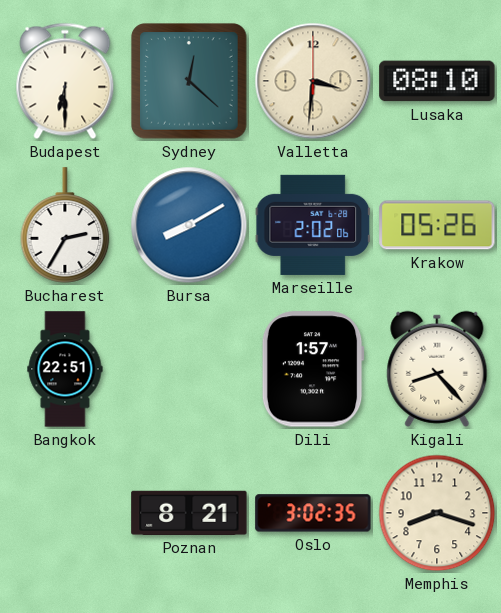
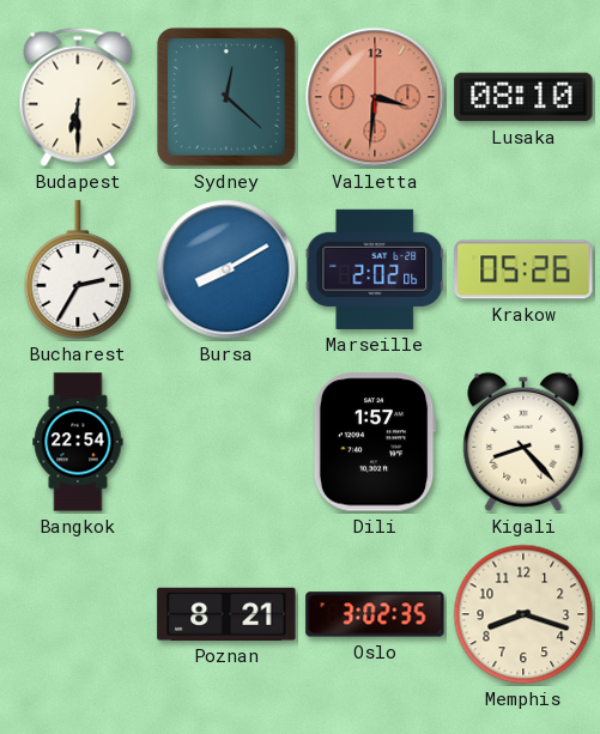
Valletta dial: cream -> salmon (375, 97)
Bangkok: 22:51 -> 22:54 (78, 442)
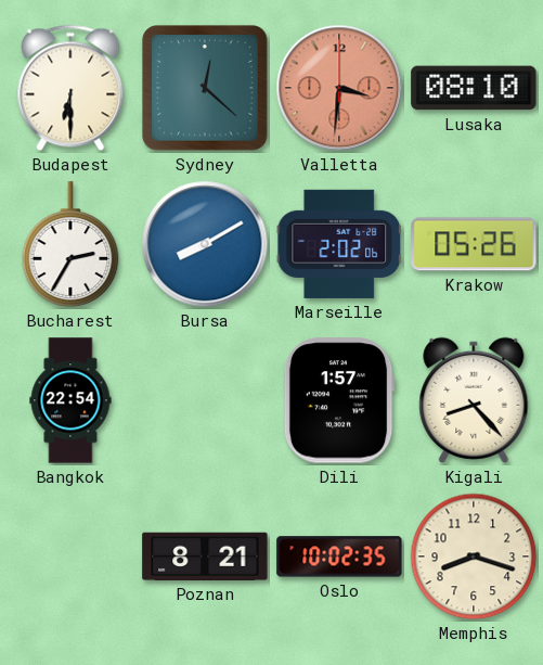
Oslo: 3:02 -> 10:02 (339, 557)
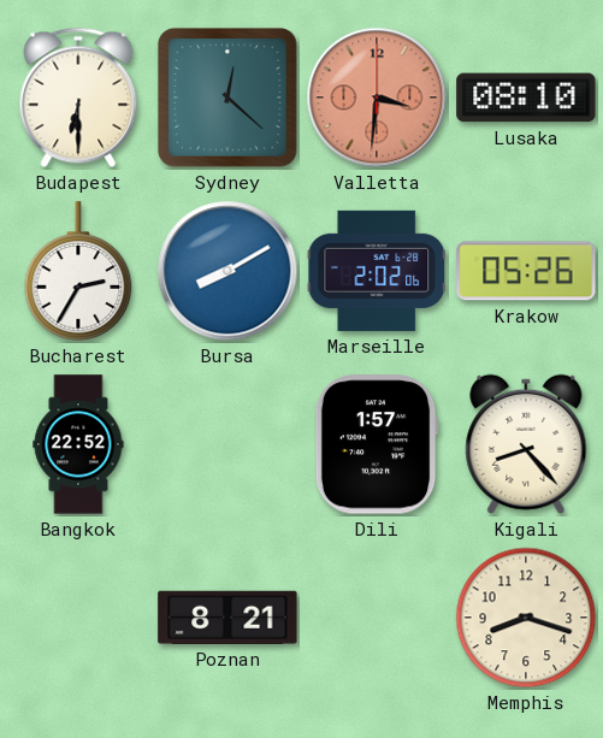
Bangkok: 22:54 -> 22:52 (78, 444)
Oslo: 10:02 -> none (339, 557)
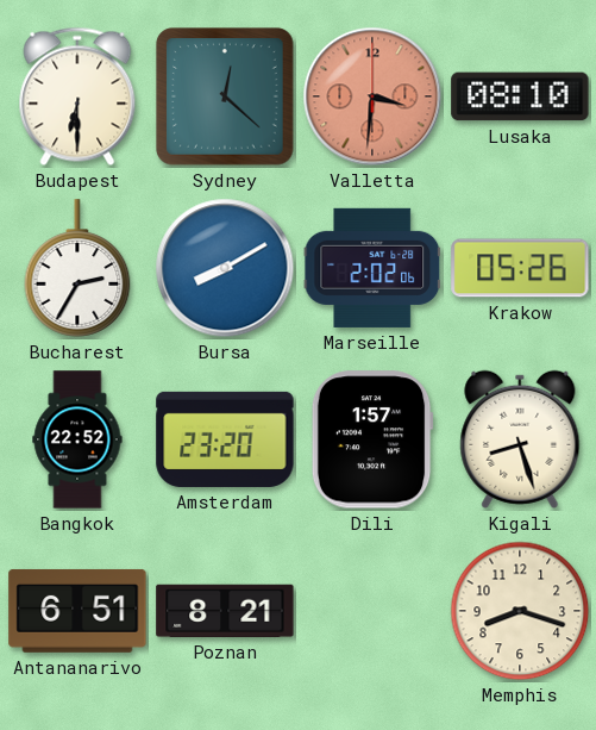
Amsterdam: none -> 23:20 (225, 439)
Kigali: 8:23 -> 8:27 (520, 439)
Antananarivo: none -> 6:51 (77, 611)
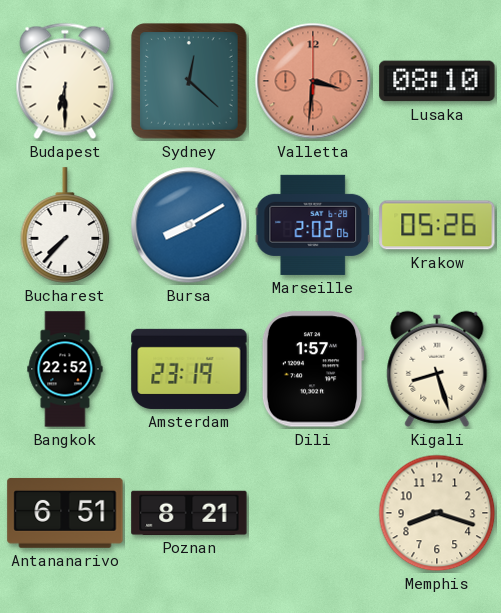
Bucharest: 2:35 -> 7:37 (65, 225)
Amsterdam: 23:20 -> 23:19 (189, 369)
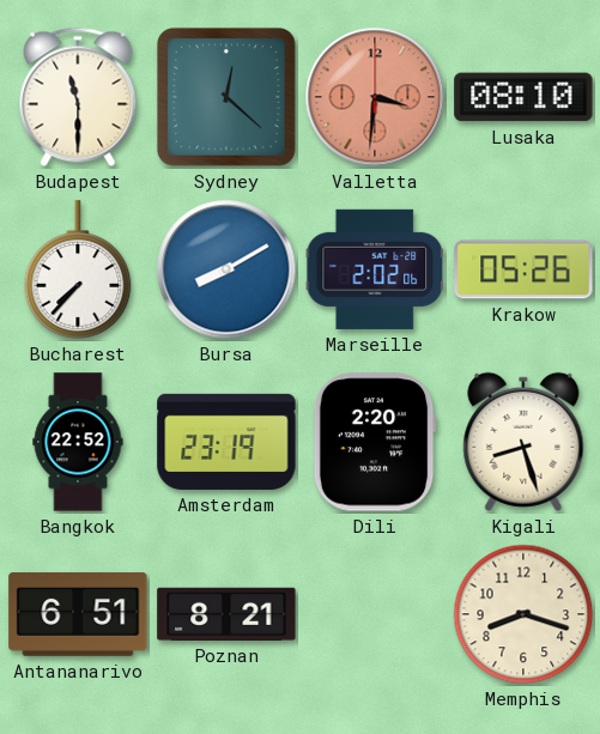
Budapest: 6:30 -> 11:30 (78, 97)
Dili: 1:57 -> 2:20 (375, 442)
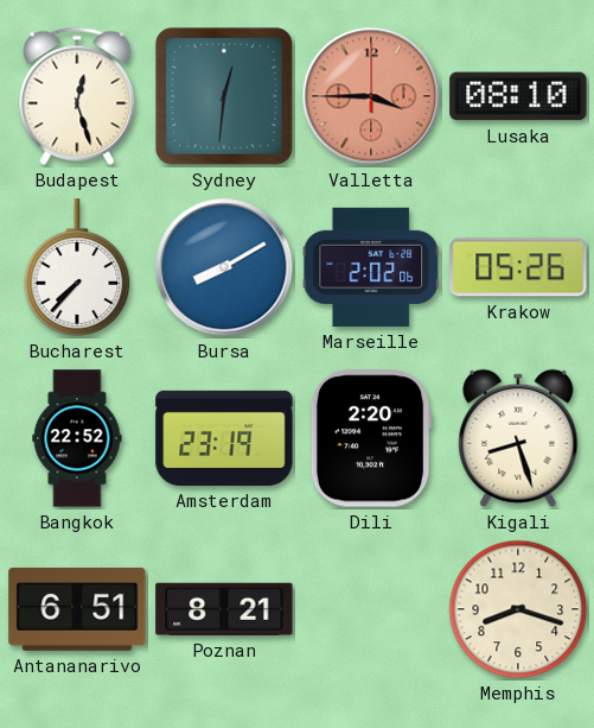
Budapest: 11:30 -> 12:27 (77, 96)
Sydney: 12:22 -> 12:31 (224, 96)
Valletta: 3:31 -> 3:45 (371, 96)
